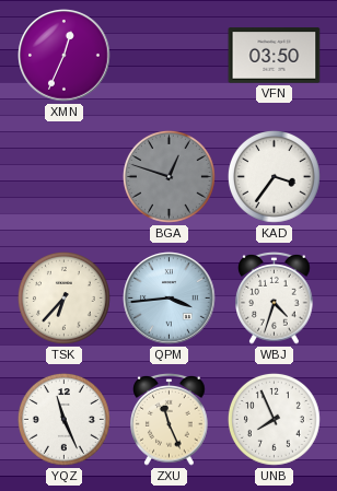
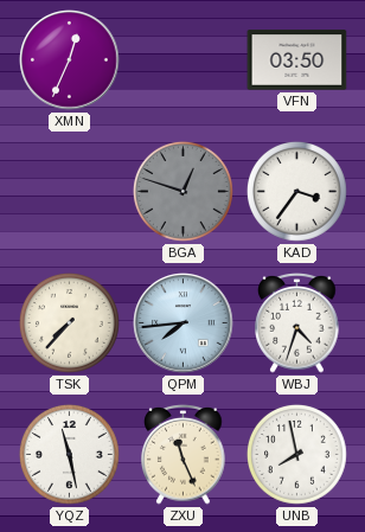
TSK: 6:37 -> 7:37 (69, 322)
QPM: 3:44 -> 7:44 (184, 323)
YQZ: 11:26 -> 11:28 (69, 454)
UNB: 7:56 -> 7:58 (296, 454)
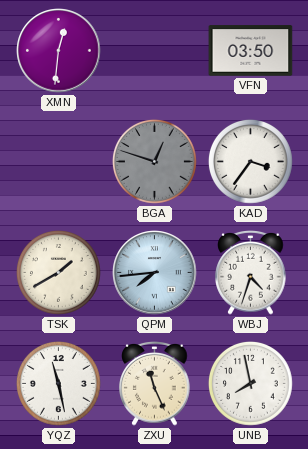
XMN: 12:34 -> 12:31 (59, 51)
TSK: 7:37 -> 1:40 (58, 272)
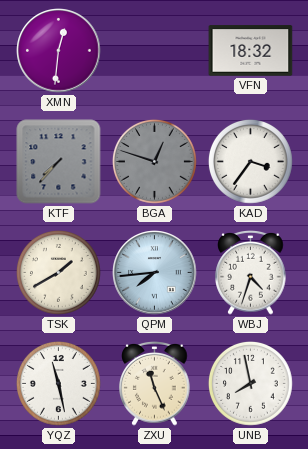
VFN: 03:50 -> 18:32 (251, 51)
KTF: none -> 7:37 (59, 162)
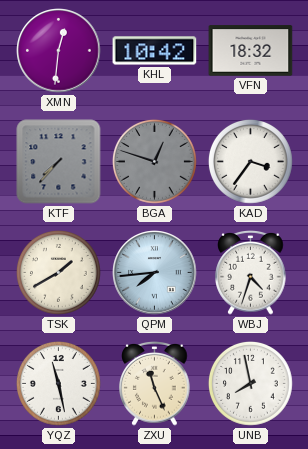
KHL: none -> 10:42 (155, 51)
